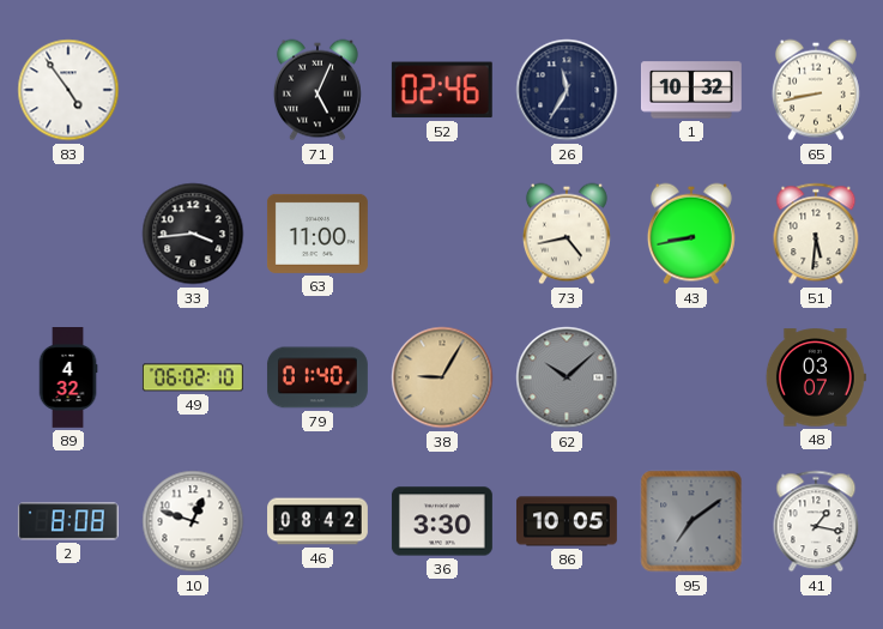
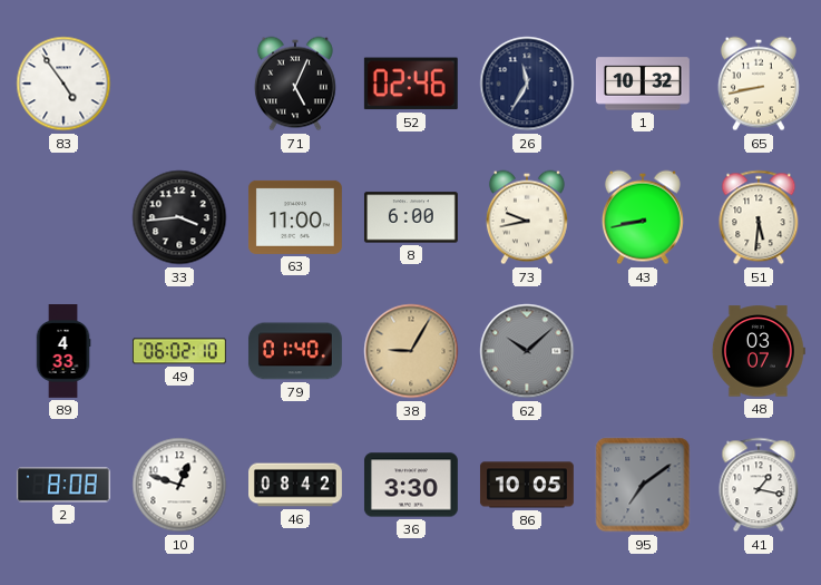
8: none -> 6:00 (411, 217)
73: 4:43 -> 9:43 (527, 217)
89: 4:32 -> 4:33 (63, 352)
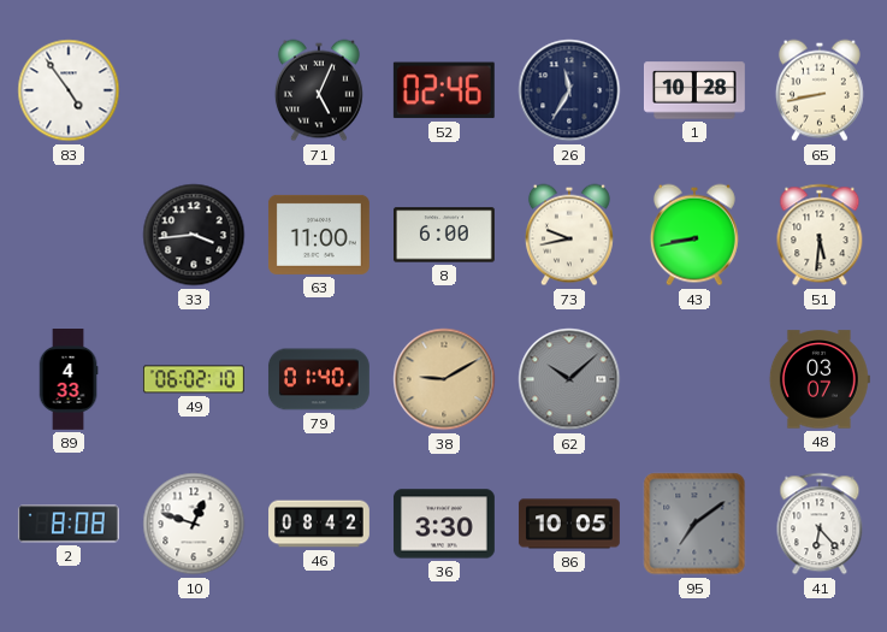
1: 10:32 -> 10:28 (694, 90)
38: 9:05 -> 9:10 (444, 379)
41: 1:17 -> 6:23 (820, 524)
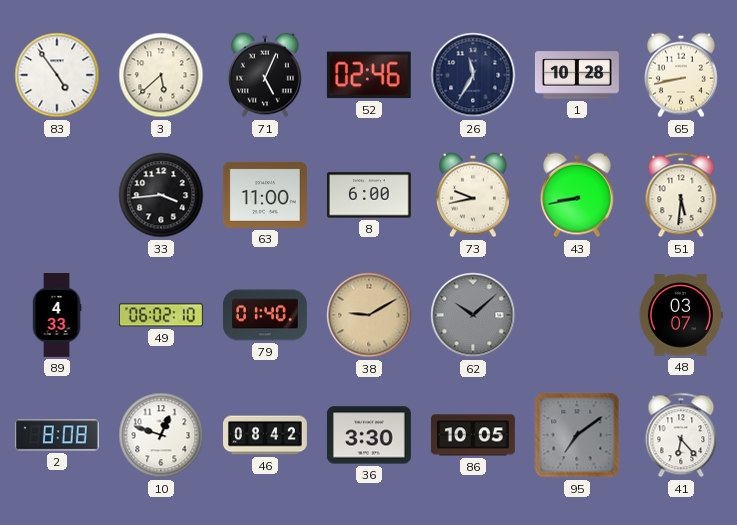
3: none -> 5:38 (161, 75)
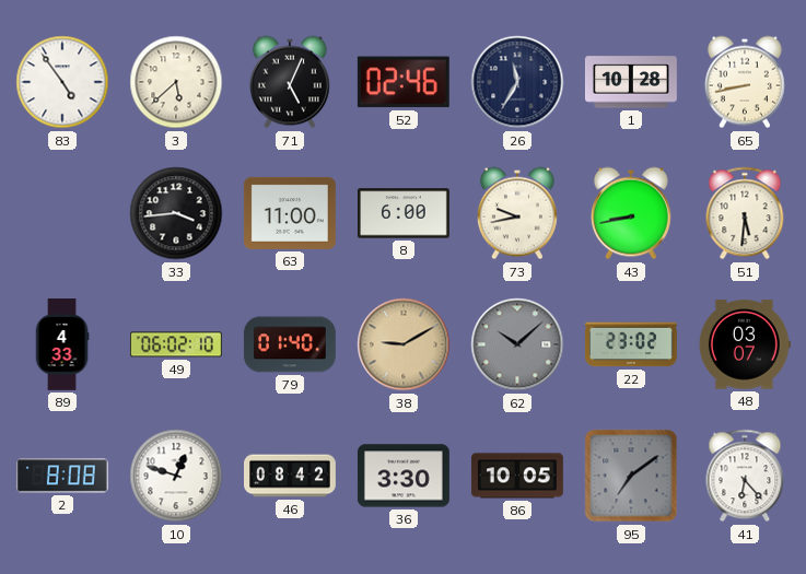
22: none -> 23:02 (631, 344)
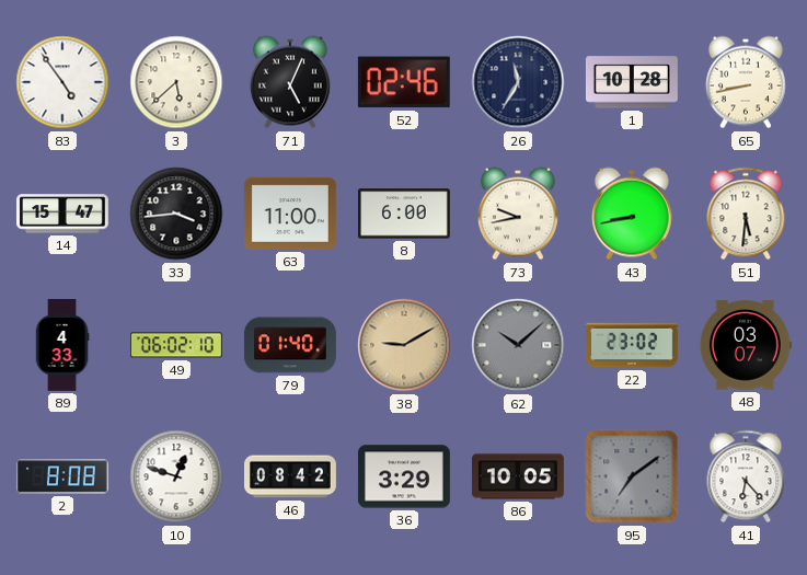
14: none -> 15:47 (62, 214)
36: 3:30 -> 3:29 (404, 476)
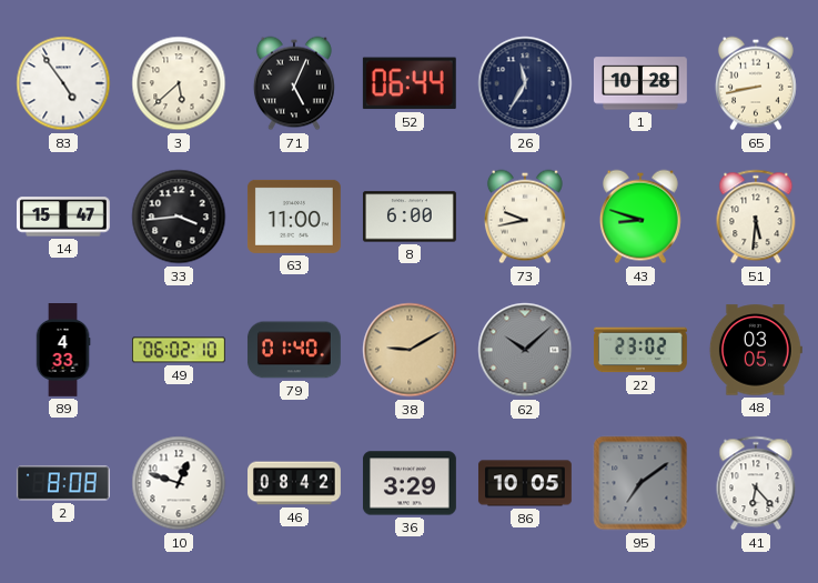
52: 02:46 -> 06:44 (410, 83)
43: 8:43 -> 8:48 (640, 217)
48: 03:07 -> 03:05 (756, 350)
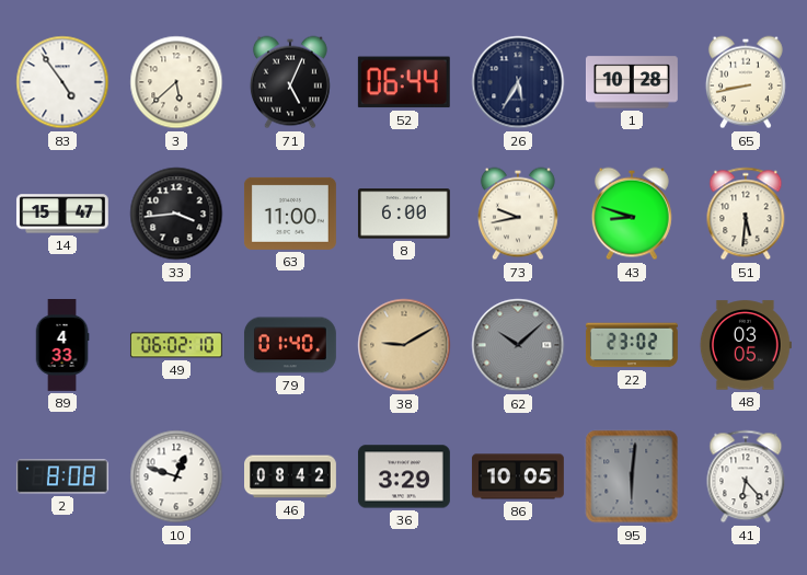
26: 11:35 -> 5:35 (518, 82)
95: 7:09 -> 6:01 (632, 476)
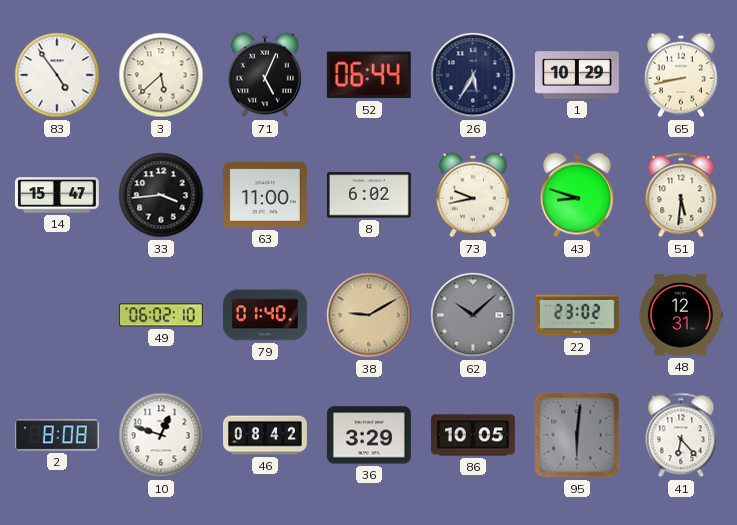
1: 10:28 -> 10:29 (577, 75)
8: 6:00 -> 6:02 (369, 195)
89: 4:33 -> none (62, 346)
48: 03:05 -> 12:31 (681, 315)
